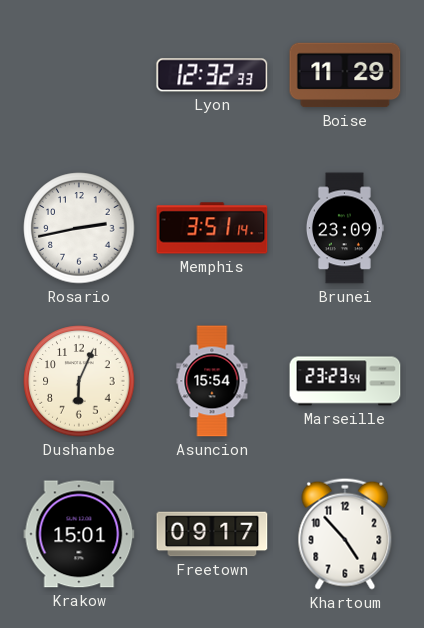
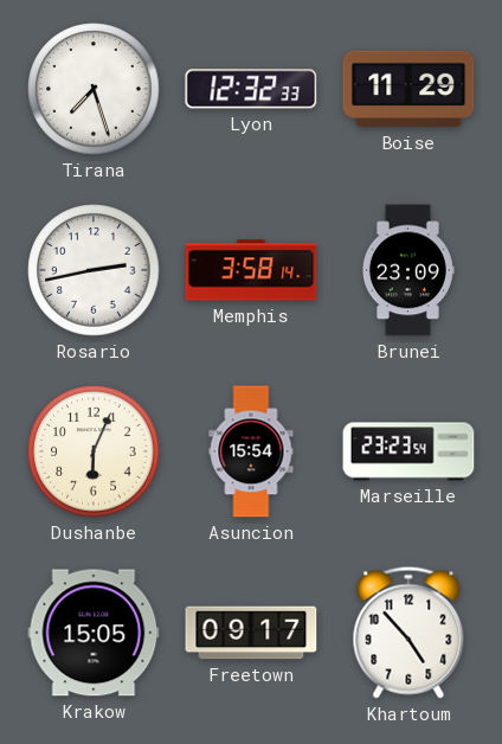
Tirana: none -> 7:27 (94, 89)
Memphis: 3:51 -> 3:58 (251, 270)
Krakow: 15:01 -> 15:05 (94, 633)
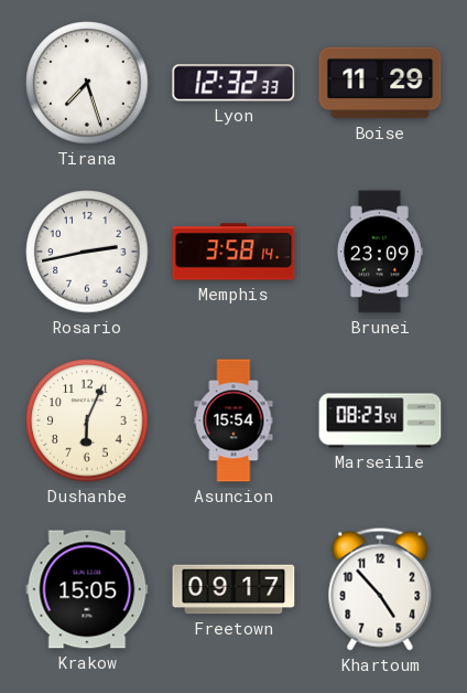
Marseille: 23:23 -> 08:23 (380, 420)
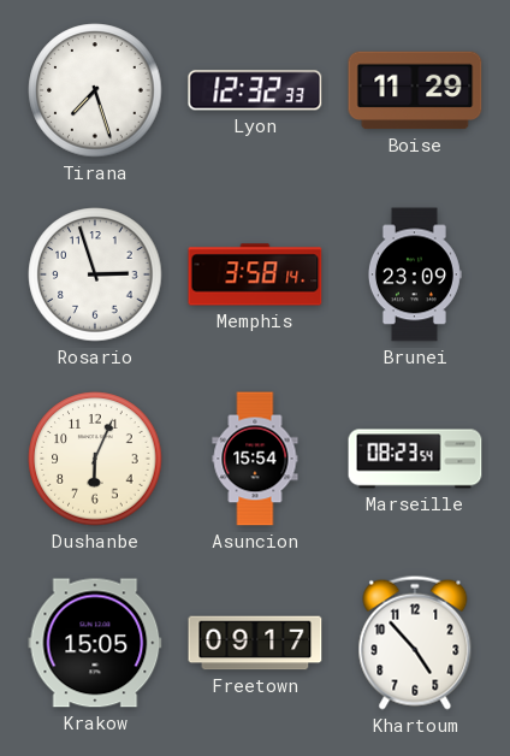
Rosario: 2:43 -> 2:57 (95, 274)
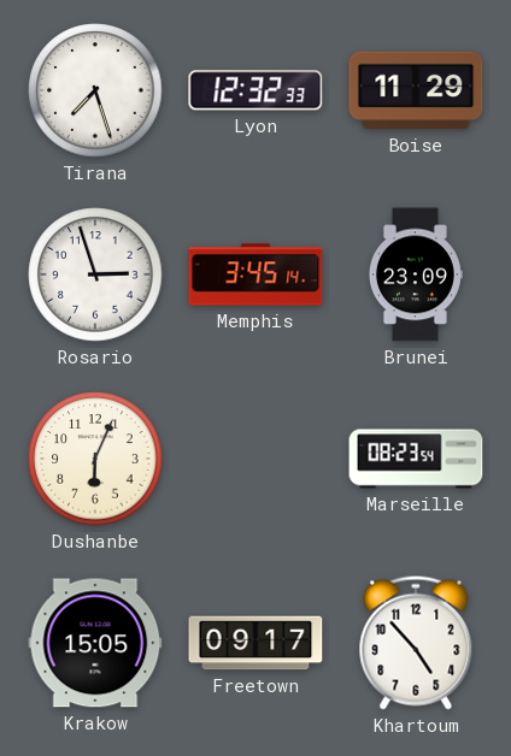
Memphis: 3:58 -> 3:45 (255, 274)
Asuncion: 15:54 -> none (255, 459)
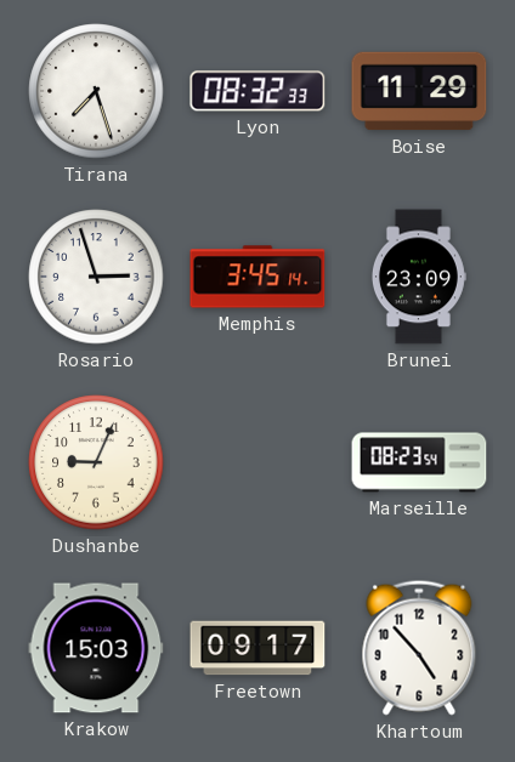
Lyon: 12:32 -> 08:32 (257, 91)
Dushanbe: 6:04 -> 9:04 (96, 462)
Krakow: 15:05 -> 15:03 (96, 648)
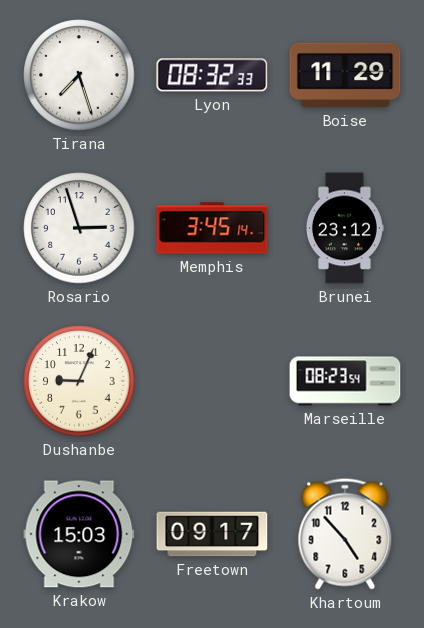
Brunei: 23:09 -> 23:12 (344, 228)
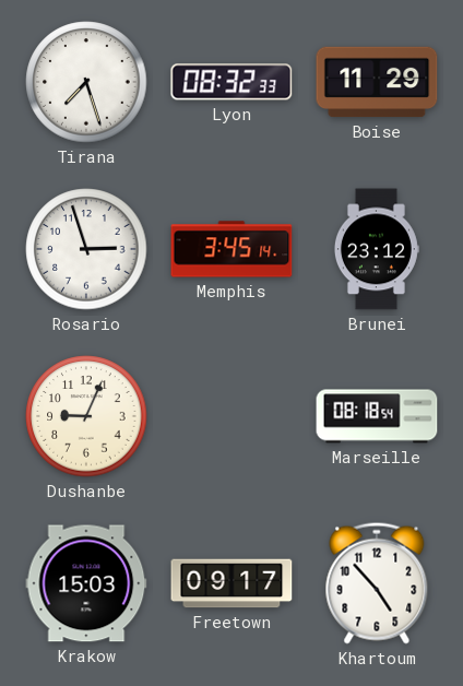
Marseille: 08:23 -> 08:18 (377, 416)
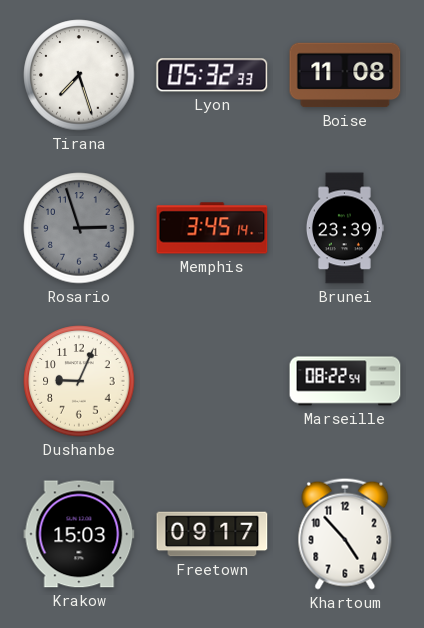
Lyon: 08:32 -> 05:32 (212, 75)
Boise: 11:29 -> 11:08 (345, 75)
Rosario dial: white -> grey (79, 228)
Brunei: 23:12 -> 23:39 (344, 228)
Marseille: 08:18 -> 08:22 (345, 381)
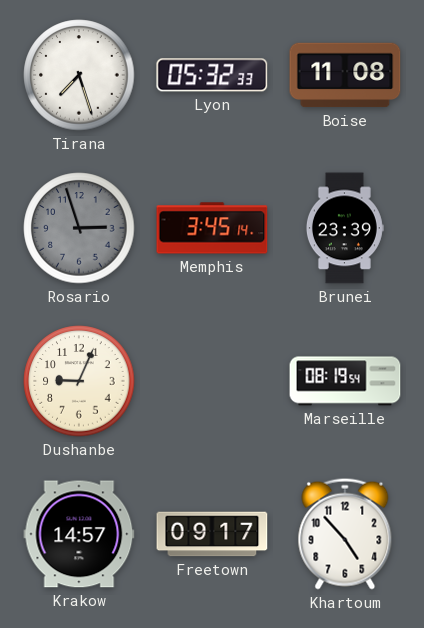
Marseille: 08:22 -> 08:19 (345, 381)
Krakow: 15:03 -> 14:57 (79, 534)
